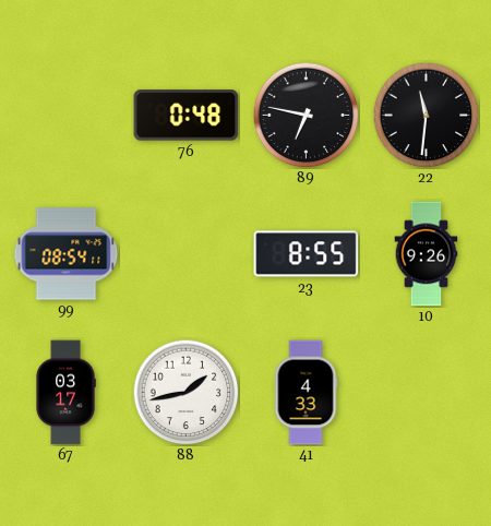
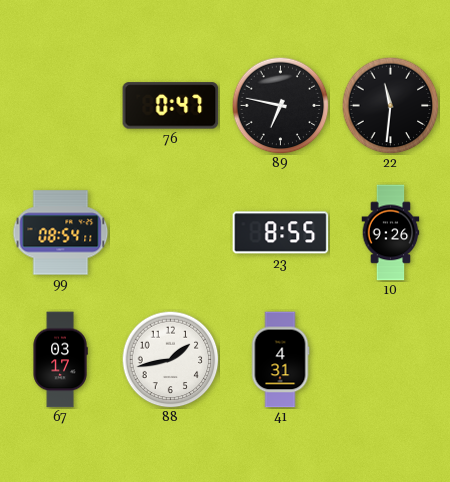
76: 0:48 -> 0:47 (171, 106)
41: 4:33 -> 4:31 (280, 360)
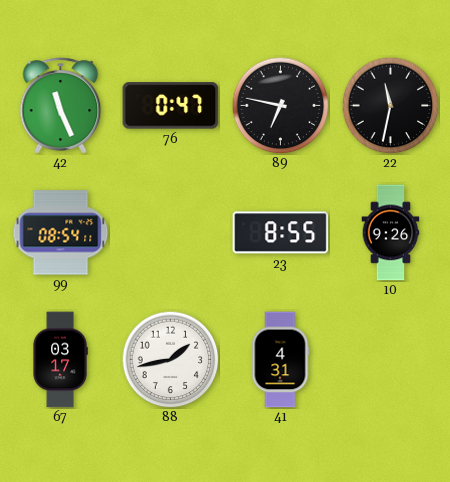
42: none -> 11:26 (61, 106)
22: 11:31 -> 11:32 (390, 105)
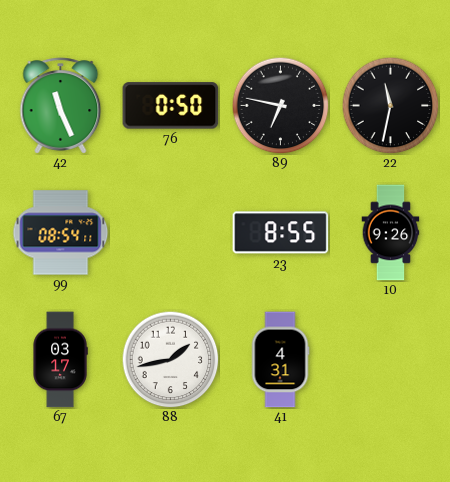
76: 0:47 -> 0:50 (171, 106)
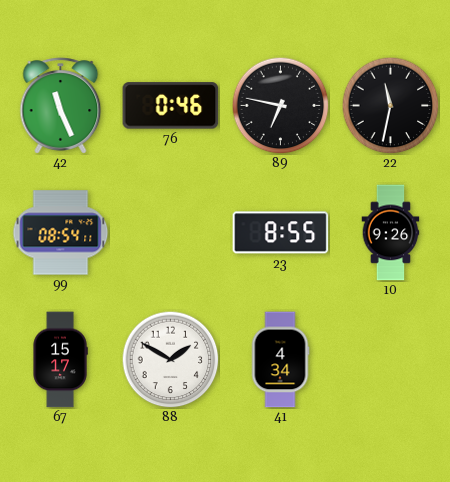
76: 0:50 -> 0:46 (171, 106)
67: 03:17 -> 15:17 (60, 360)
88: 1:43 -> 1:50 (170, 359)
41: 4:31 -> 4:34 (280, 360)
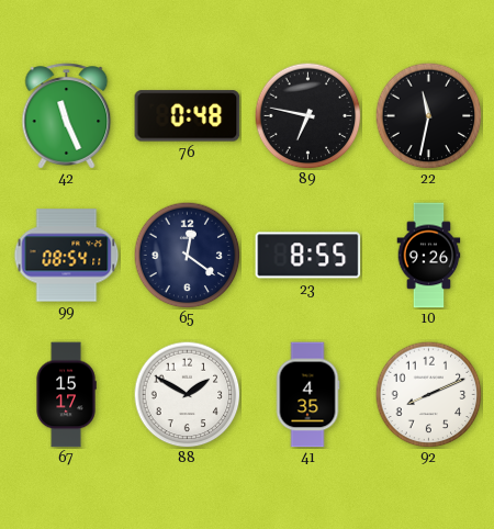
76: 0:46 -> 0:48 (188, 116)
65: none -> 12:21 (187, 255)
41: 4:34 -> 4:35 (307, 395)
92: none -> 8:11 (428, 394)
